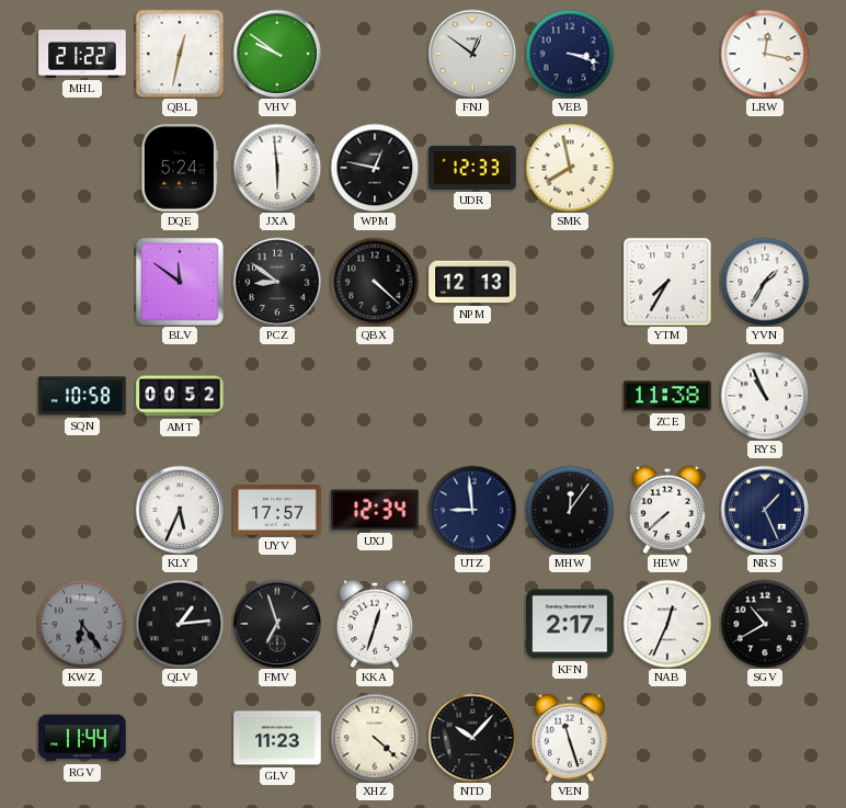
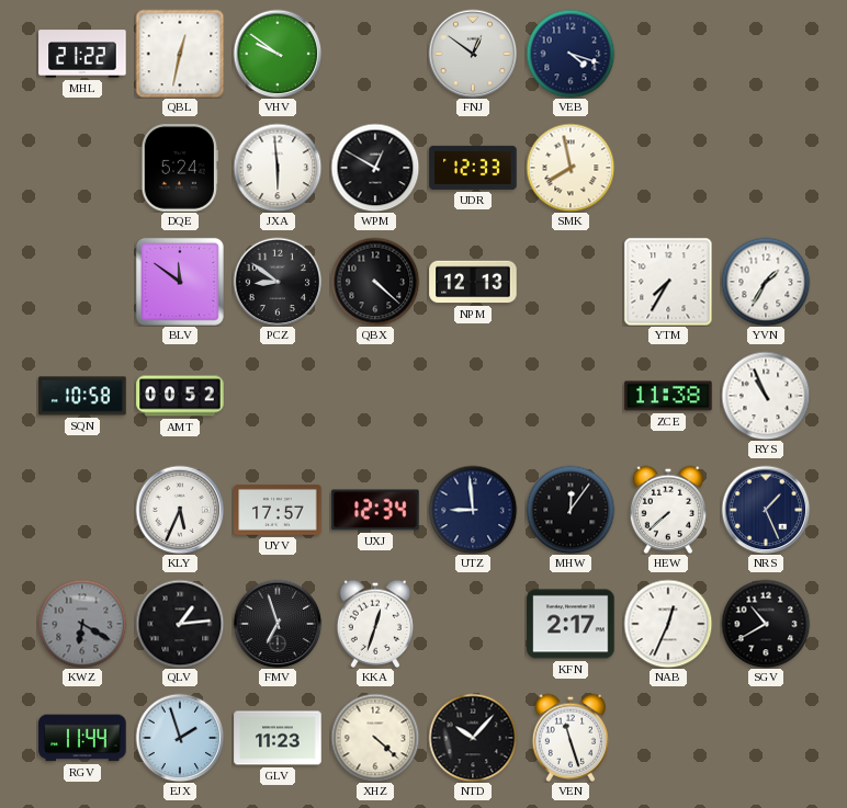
VEB: 3:18 -> 4:18 (571, 54)
LRW: 12:17 -> none (765, 54)
WPM: 12:47 -> 12:50 (375, 168)
KWZ: 6:24 -> 6:20 (82, 624)
EJX: none -> 1:57 (180, 738)
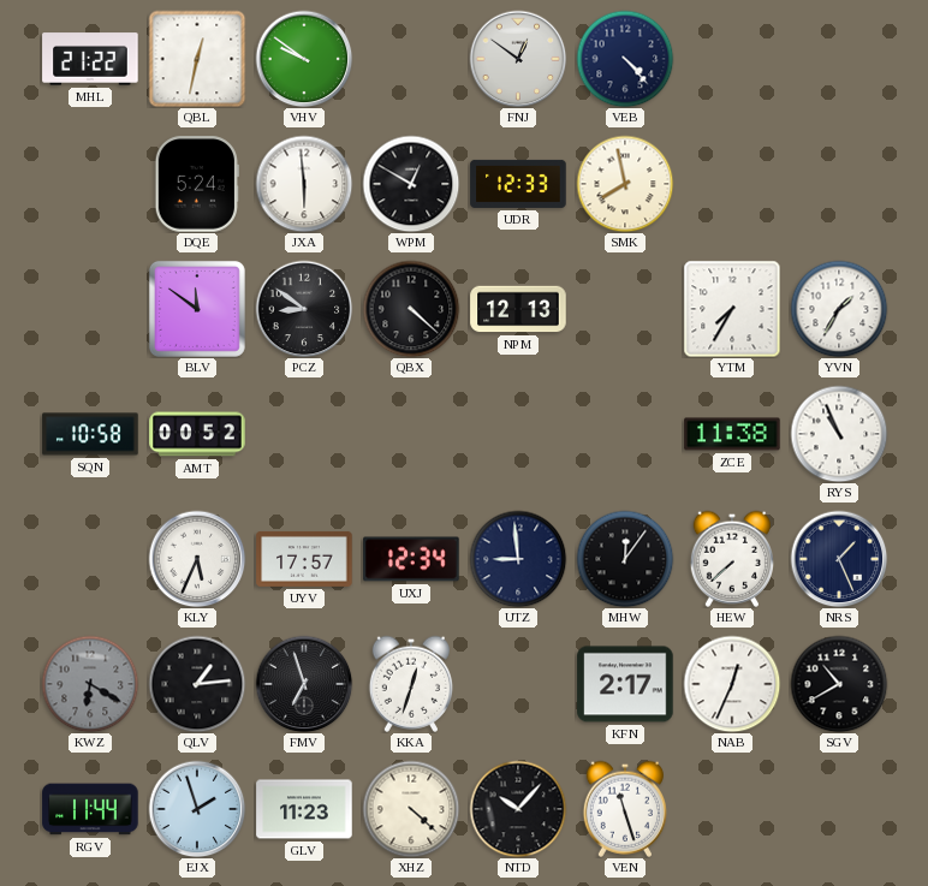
VEB: 4:18 -> 4:23 (625, 59)
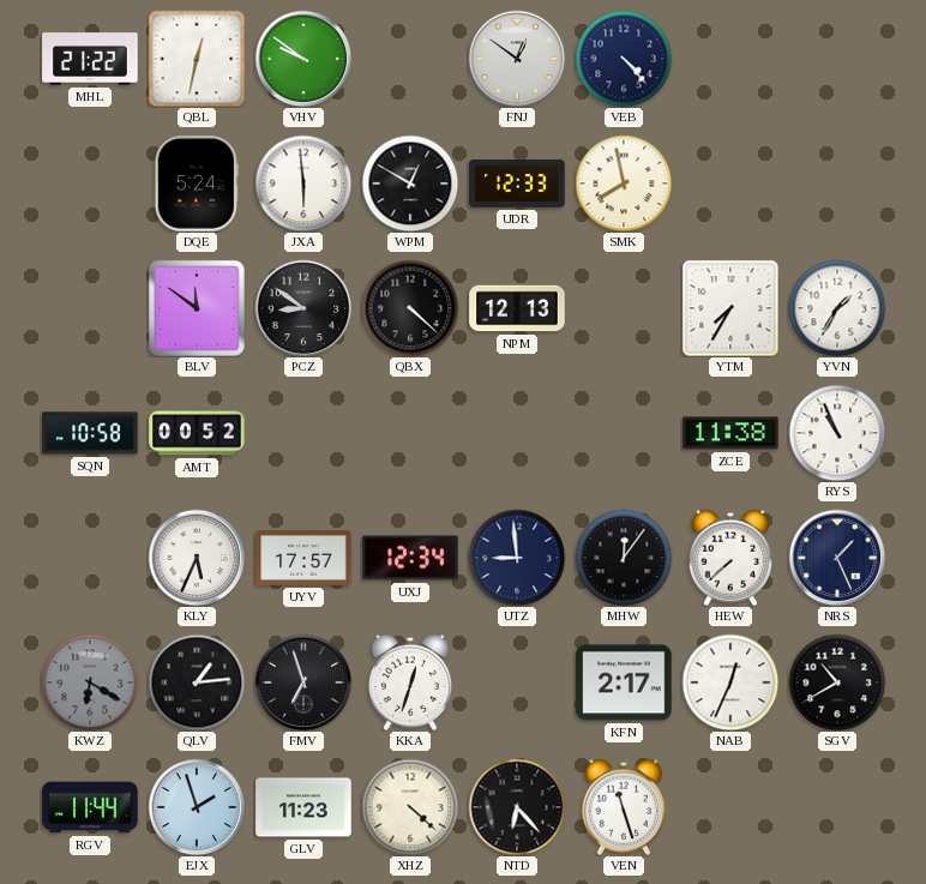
NTD: 10:07 -> 6:23 (517, 807)
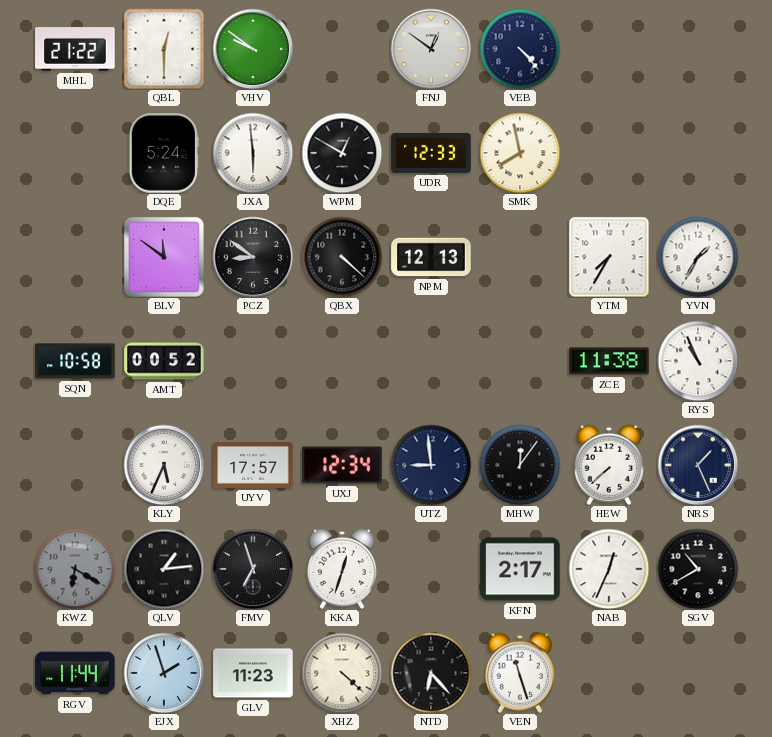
QBL: 12:32 -> 12:30 (164, 49)
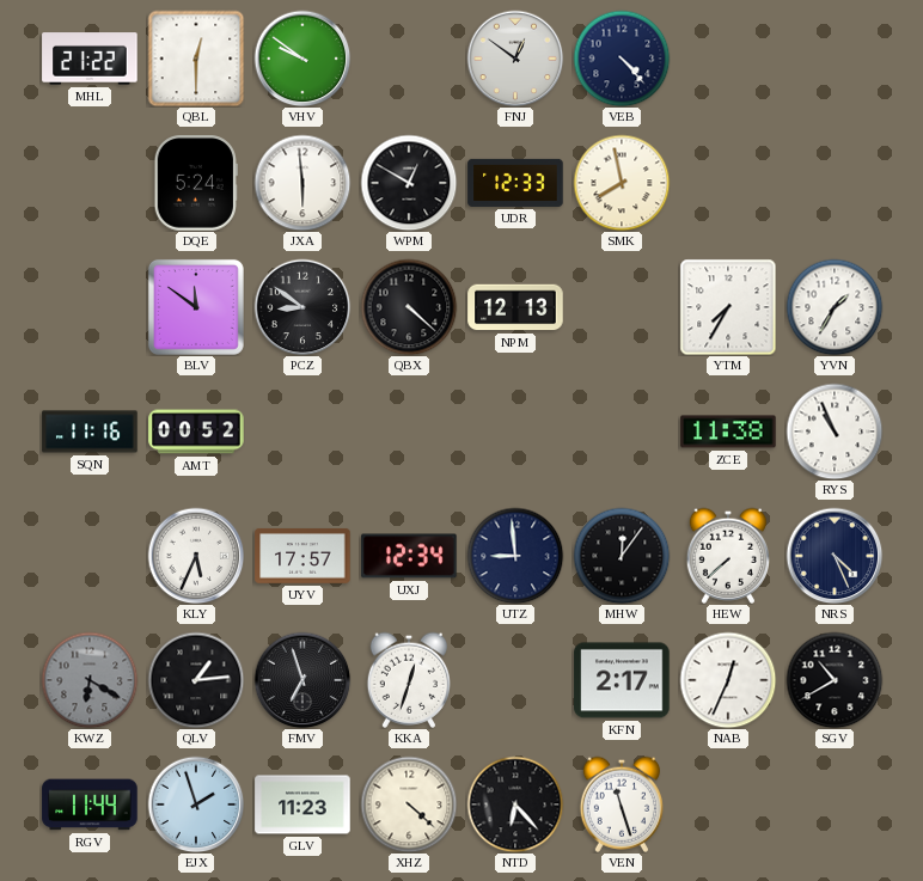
SQN: 10:58 -> 11:16 (90, 432)
NRS: 1:26 -> 4:26 (835, 556)
